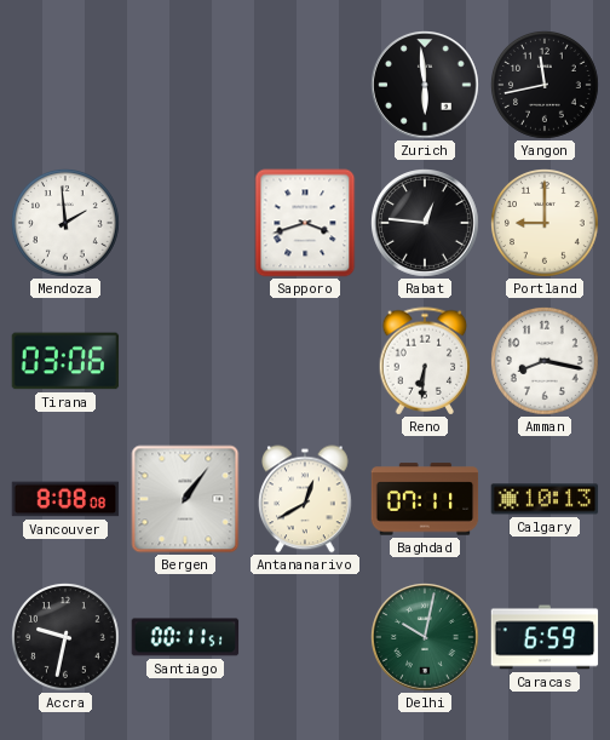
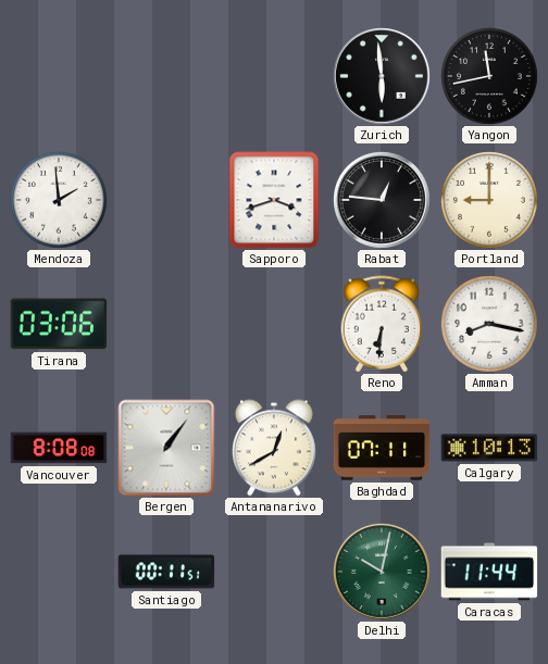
Accra: 9:32 -> none (67, 638)
Caracas: 6:59 -> 11:44 (489, 572)
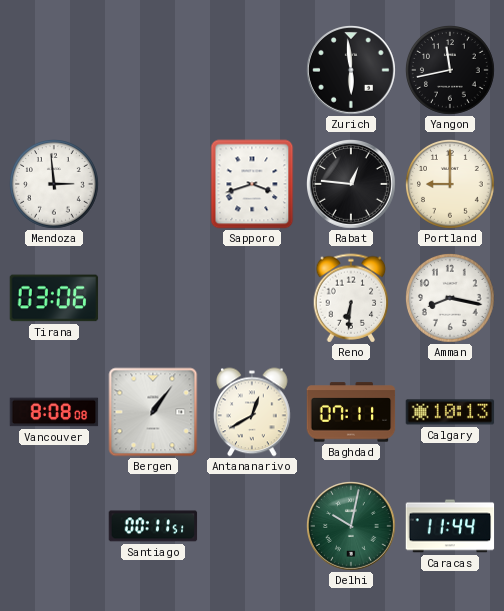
Mendoza: 1:59 -> 2:59 (55, 185)
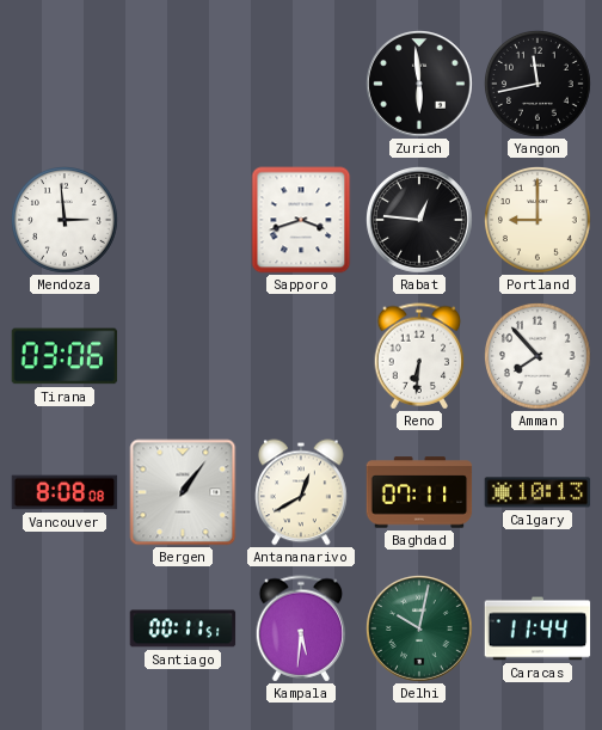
Amman: 8:17 -> 7:53 (539, 357)
Kampala: none -> 5:31 (301, 628)
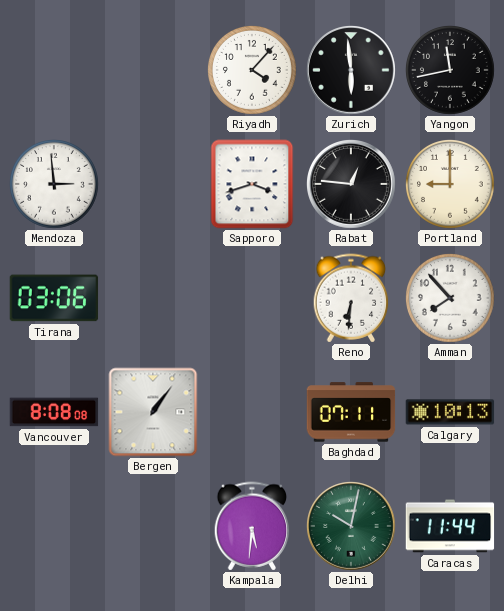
Riyadh: none -> 4:07 (253, 71)
Antananarivo: 12:40 -> none (302, 492)
Santiago: 00:11 -> none (183, 628)
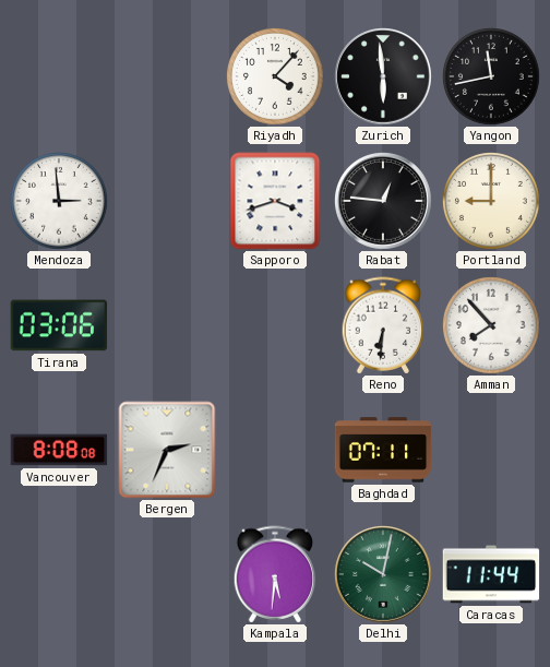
Bergen: 1:06 -> 2:34 (167, 450)
Calgary: 10:13 -> none (450, 412)
